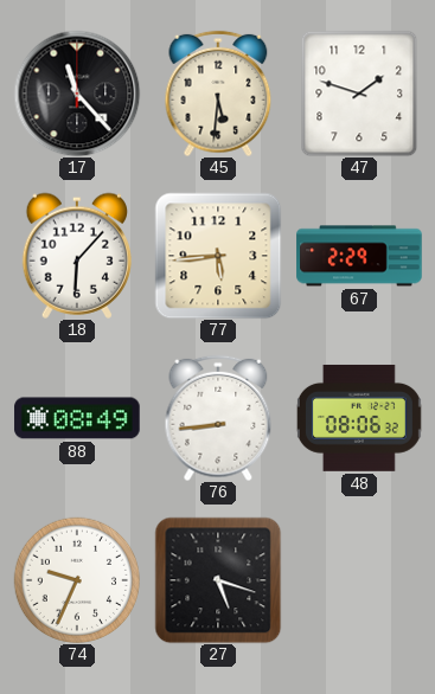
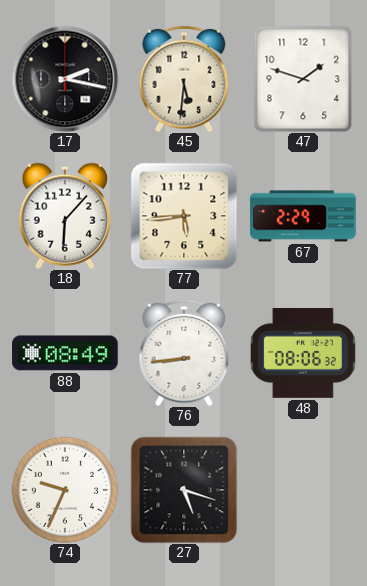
17: 11:23 -> 2:17 (65, 79)
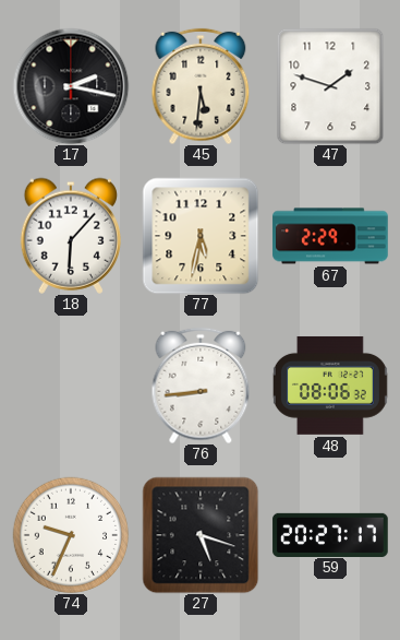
77: 5:44 -> 5:32 (201, 236)
88: 08:49 -> none (65, 353)
59: none -> 20:27 (330, 534)
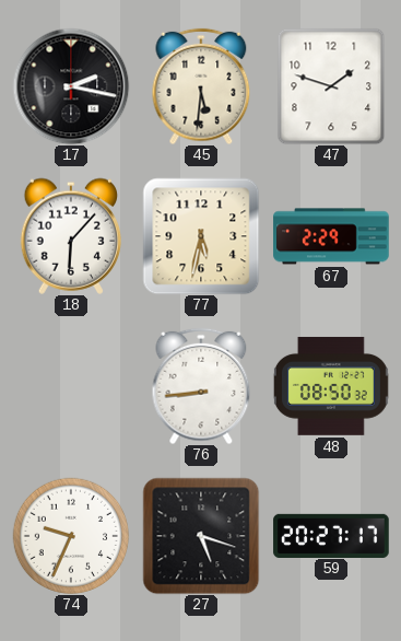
48: 08:06 -> 08:50 (331, 386)
